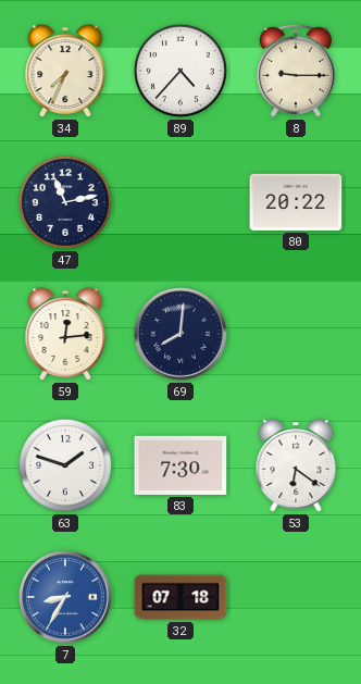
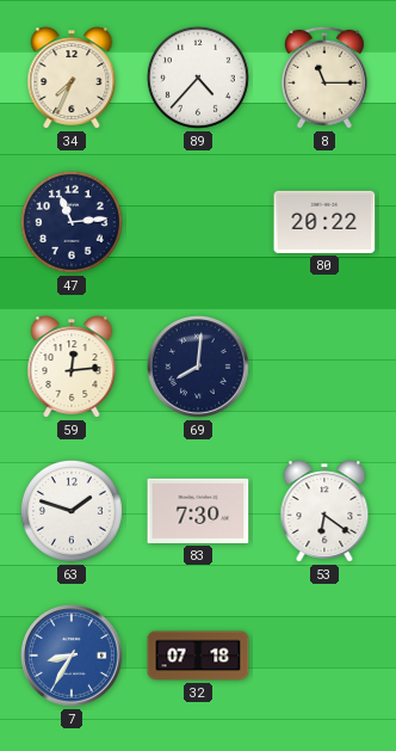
8: 9:15 -> 11:15 (324, 78)
47: 11:13 -> 11:14 (72, 222)
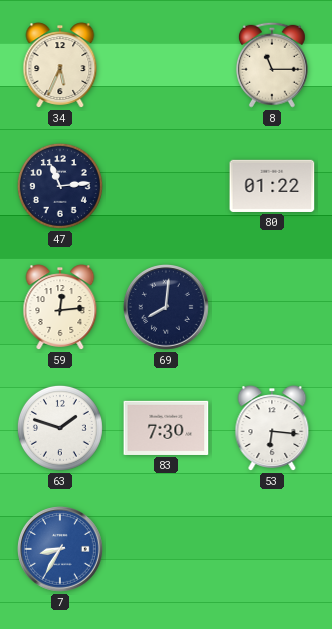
34: 7:34 -> 5:34 (60, 65)
89: 4:37 -> none (198, 78)
80: 20:22 -> 01:22 (272, 186)
53: 6:21 -> 6:16 (272, 428)
32: 07:18 -> none (198, 655)
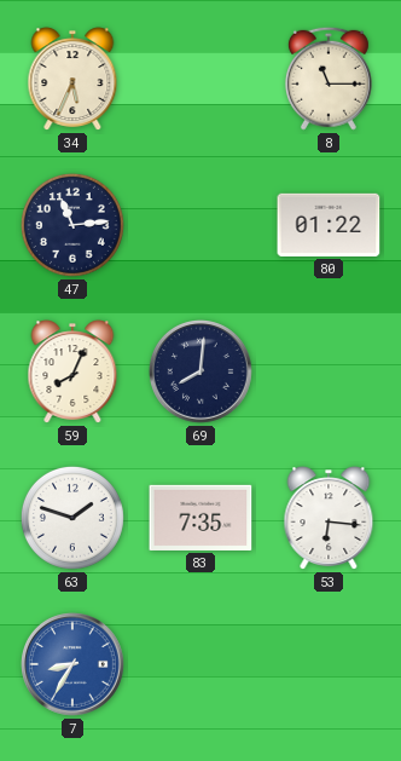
59: 12:14 -> 8:04 (72, 371)
83: 7:30 -> 7:35 (200, 518)
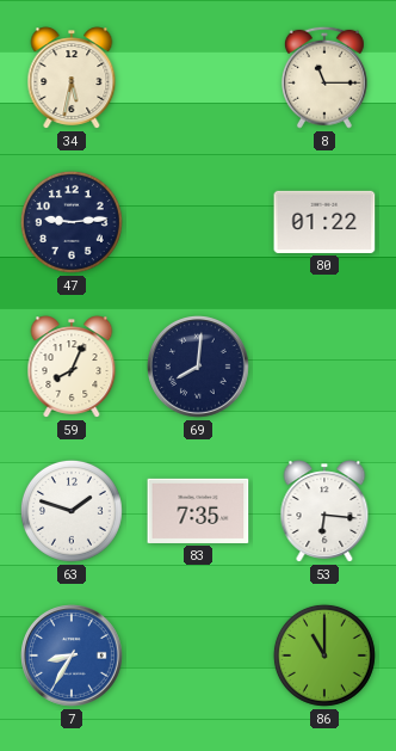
34: 5:34 -> 5:32 (72, 78)
47: 11:14 -> 9:14 (72, 222)
86: none -> 11:00 (324, 655)
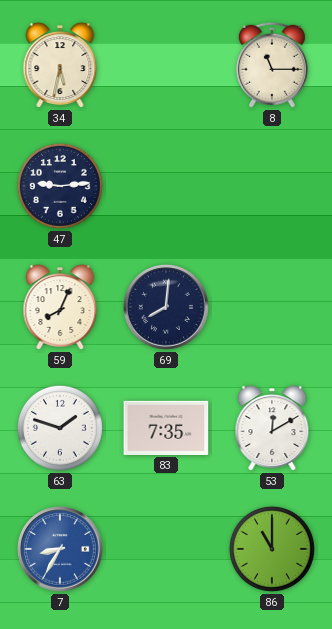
80: 01:22 -> none (324, 222)
53: 6:16 -> 12:10 (272, 428)
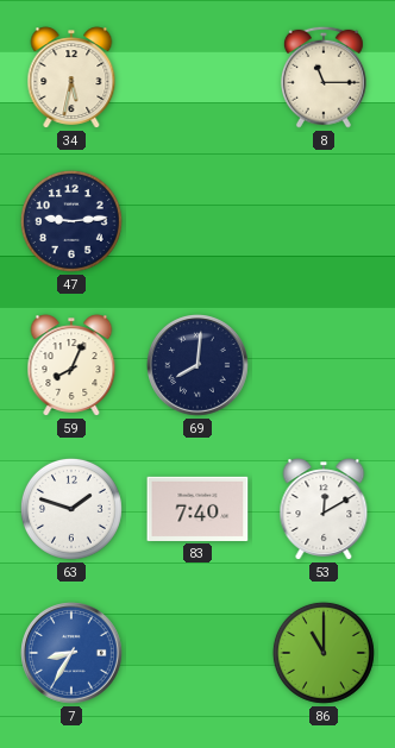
83: 7:35 -> 7:40 (197, 509)
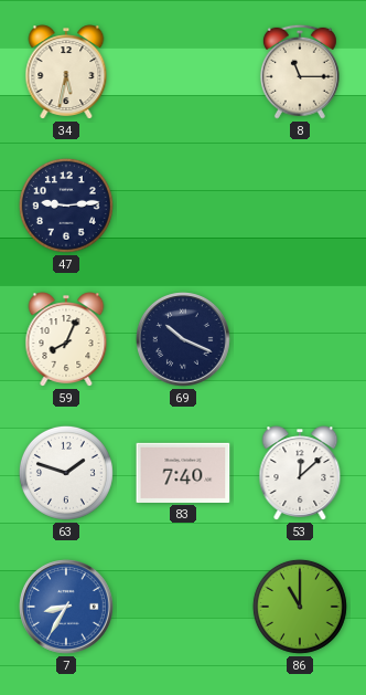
69: 8:01 -> 10:19 (184, 340)
53: 12:10 -> 12:08 (300, 473)
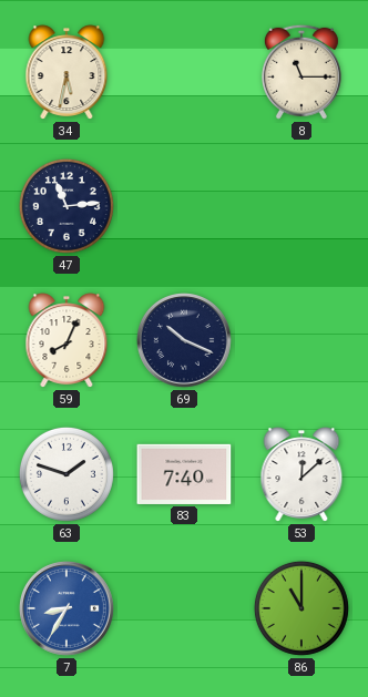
47: 9:14 -> 11:14 (67, 206)
